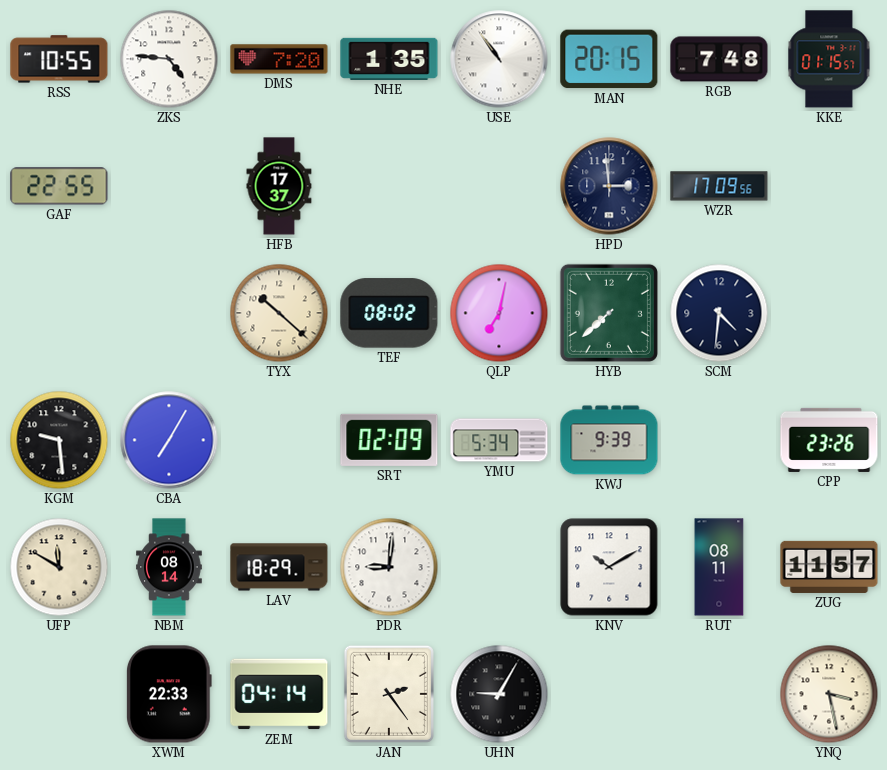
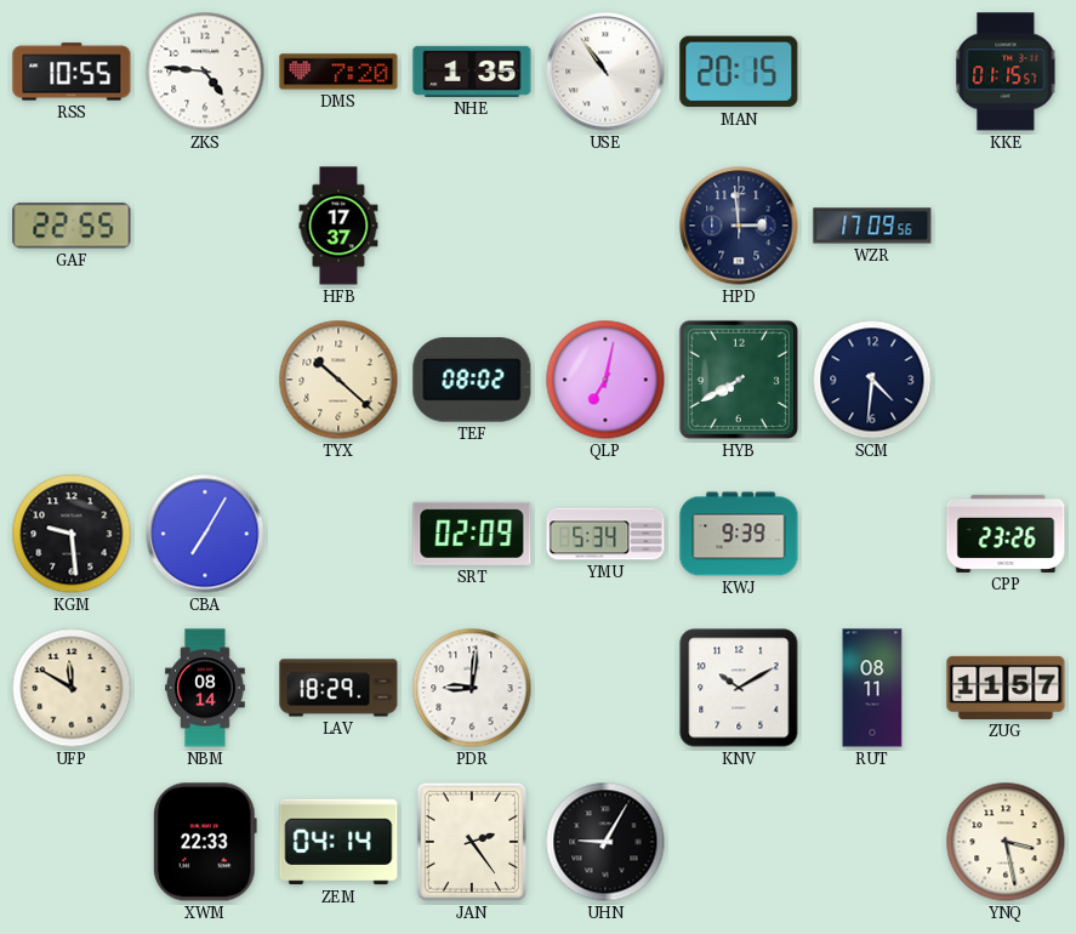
RGB: 7:48 -> none (719, 59)
HYB: 7:38 -> 7:40 (739, 380)
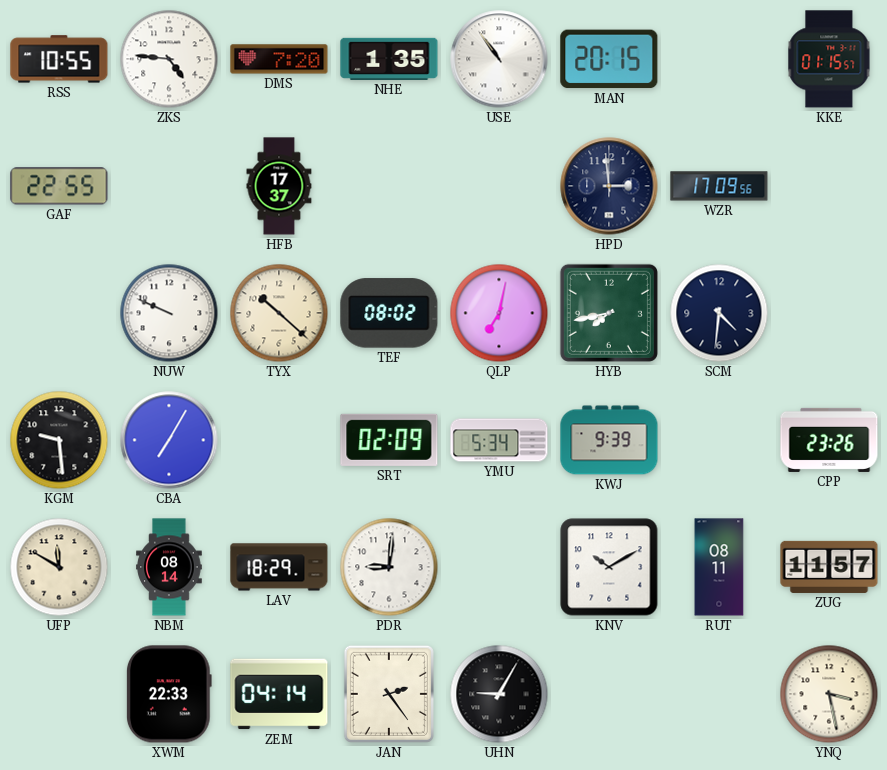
NUW: none -> 9:49 (169, 313)
HYB: 7:40 -> 7:43 (609, 313)
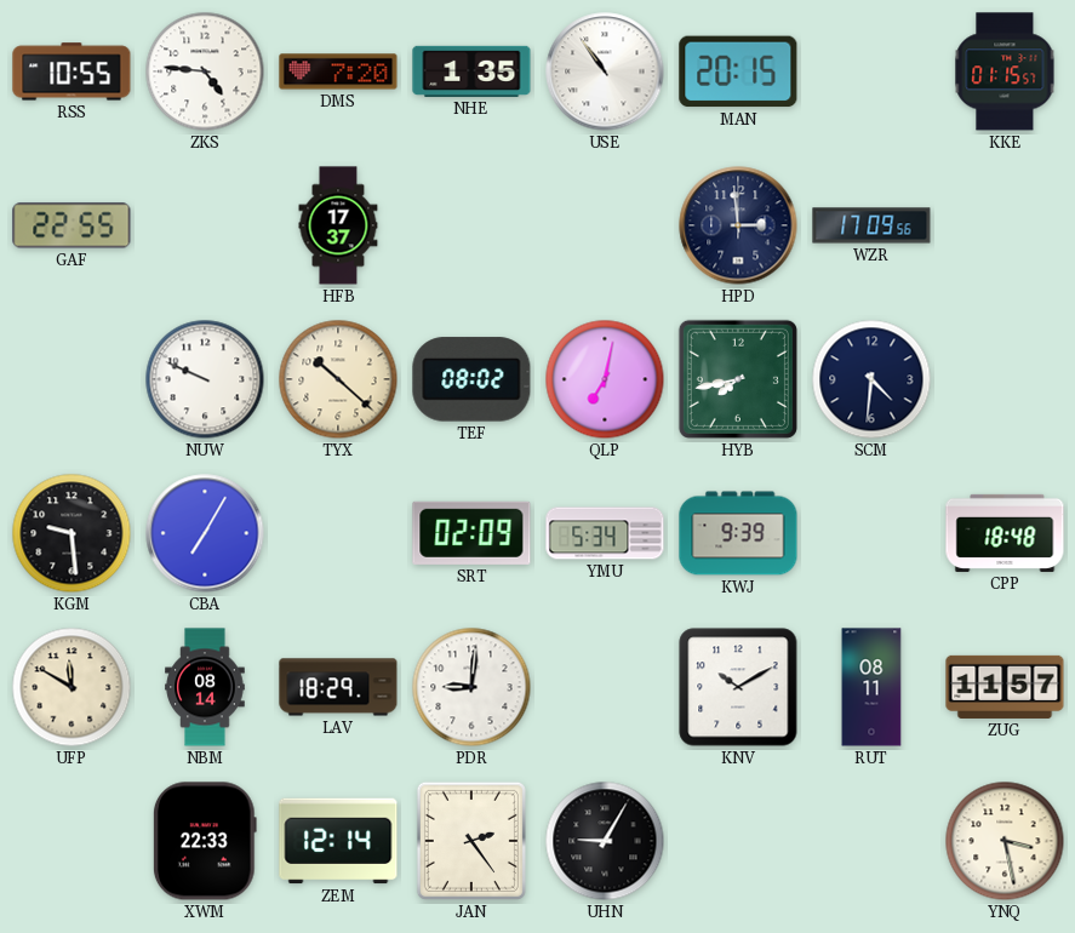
CPP: 23:26 -> 18:48 (1005, 533)
ZEM: 04:14 -> 12:14 (338, 841)
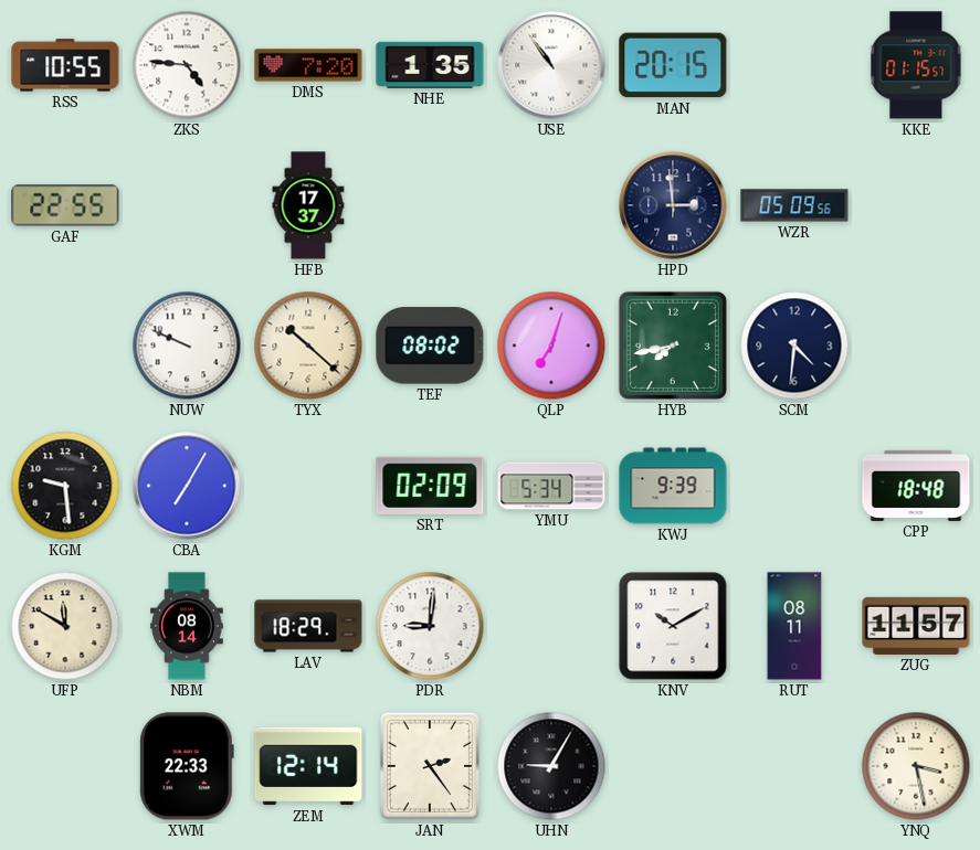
WZR: 17:09 -> 05:09 (794, 205)
QLP: 7:02 -> 7:03 (551, 346)
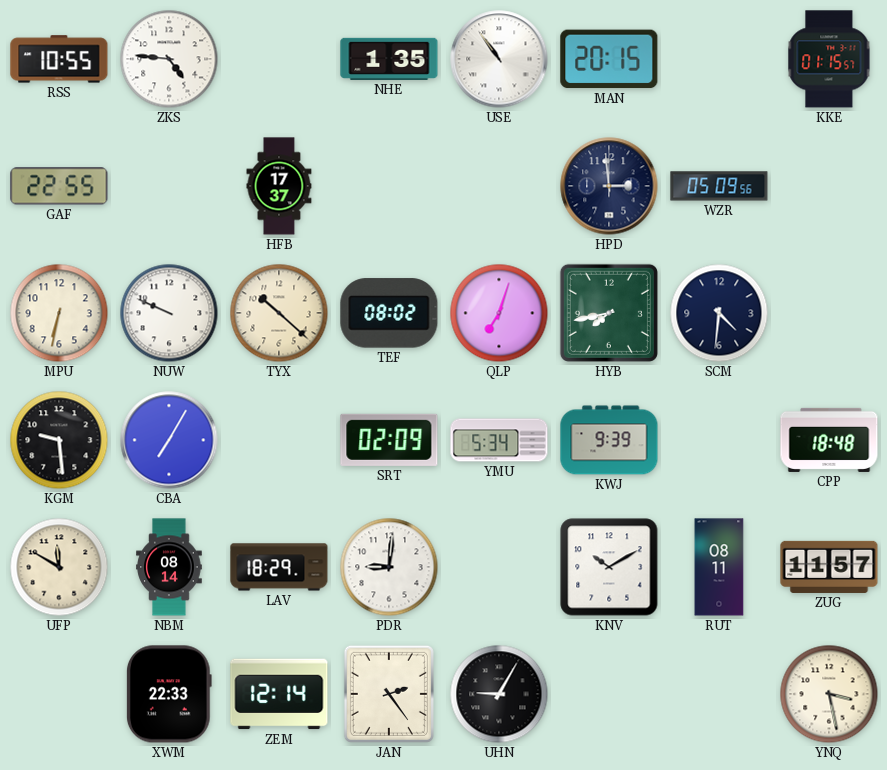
DMS: 7:20 -> none (308, 65)
MPU: none -> 6:32 (59, 313)
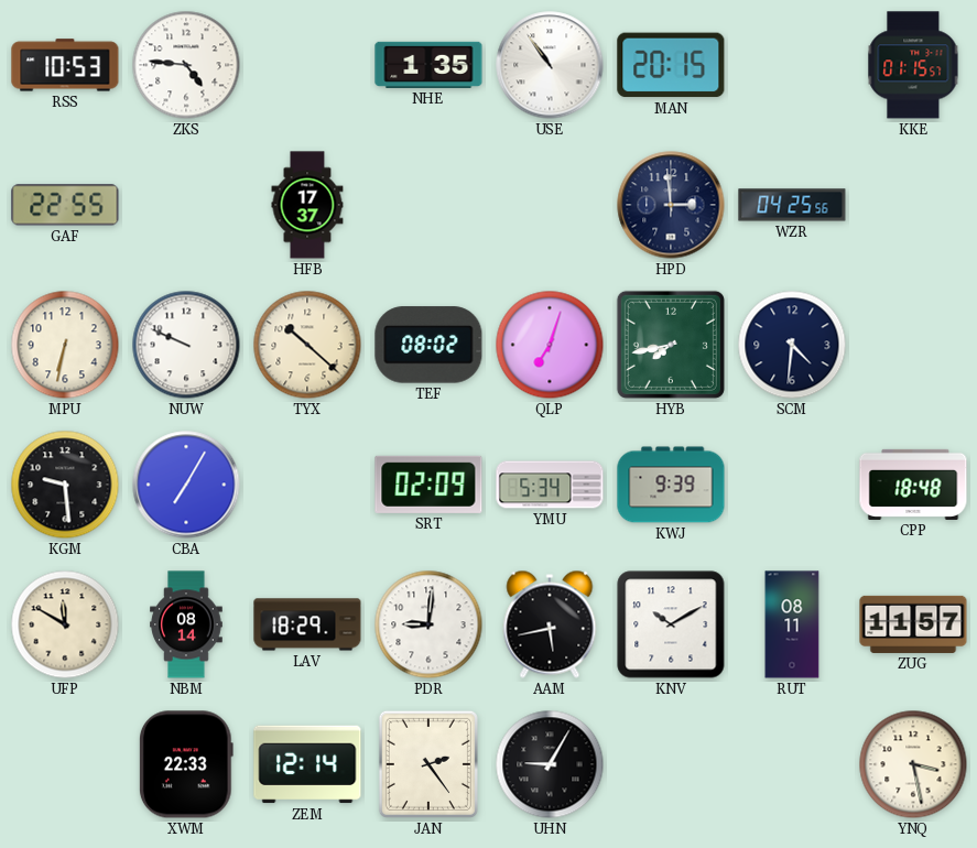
RSS: 10:55 -> 10:53 (65, 65)
WZR: 05:09 -> 04:25 (792, 205)
AAM: none -> 5:43 (550, 624)
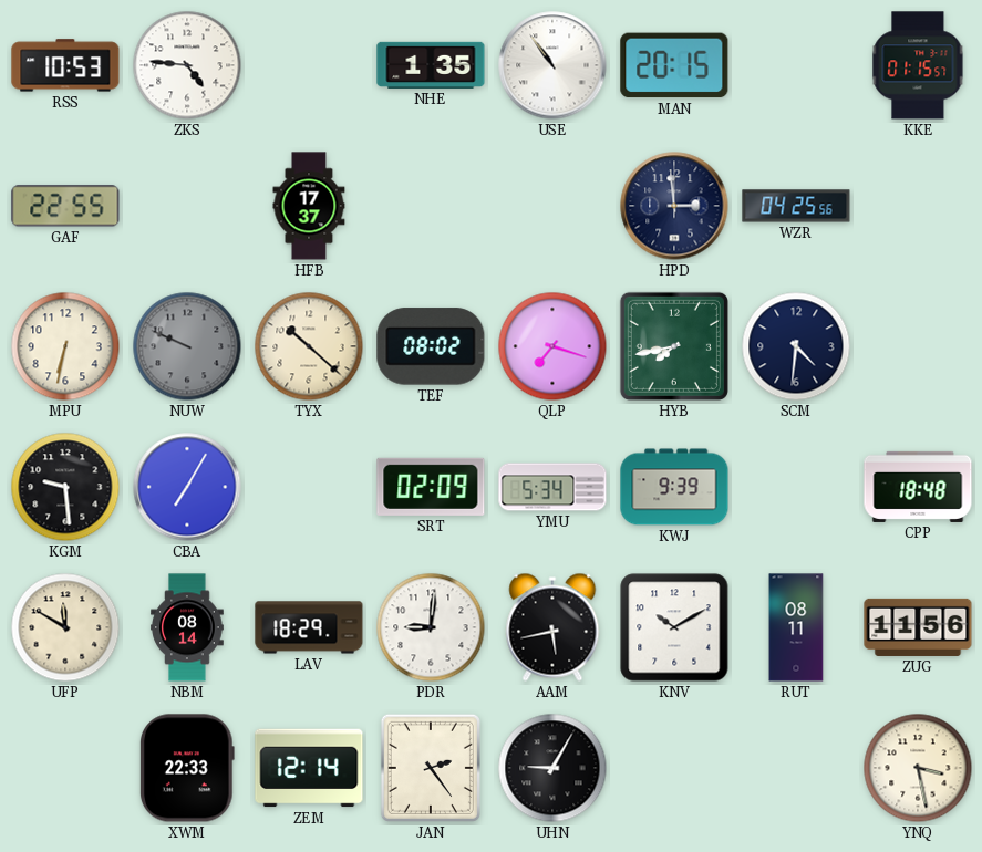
NUW dial: white -> grey (187, 346)
QLP: 7:03 -> 7:18 (552, 346)
ZUG: 11:57 -> 11:56 (918, 627)
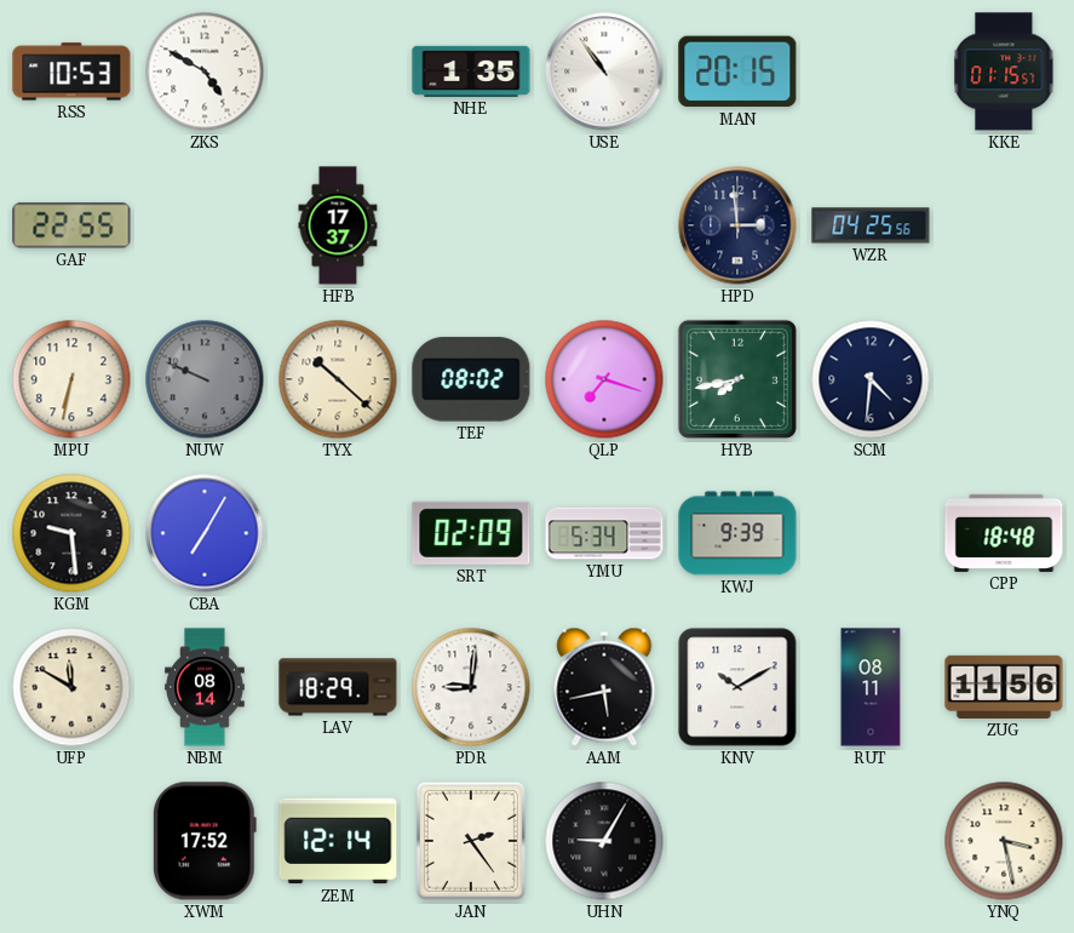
ZKS: 4:46 -> 4:50 (205, 71)
XWM: 22:33 -> 17:52 (205, 841)
